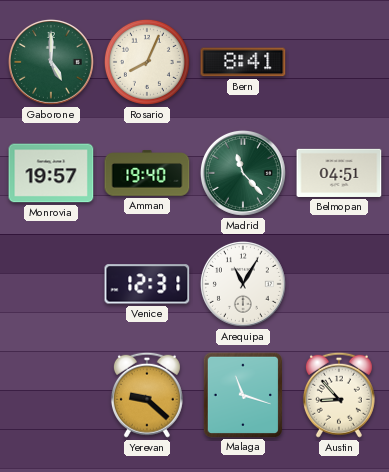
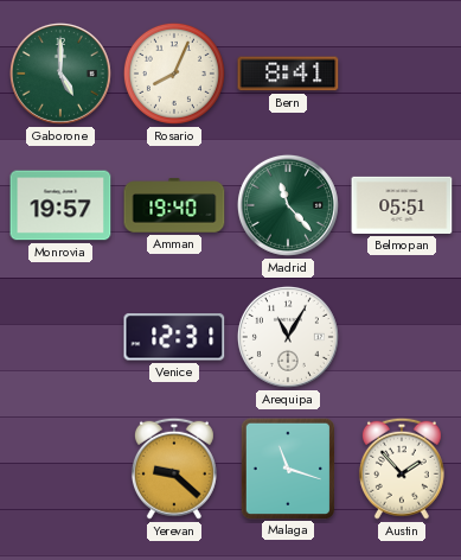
Belmopan: 04:51 -> 05:51 (402, 205)
Austin: 8:53 -> 1:53 (402, 469)
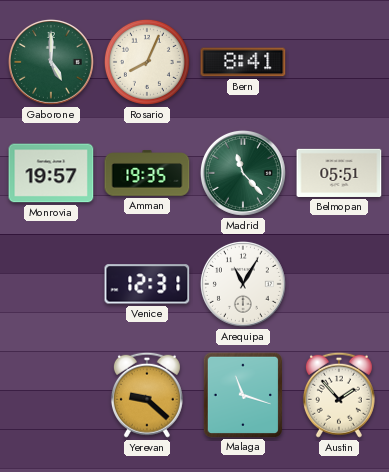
Amman: 19:40 -> 19:35 (147, 173)
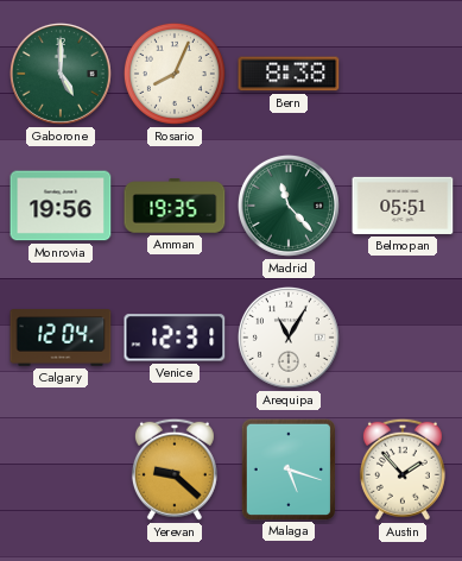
Bern: 8:41 -> 8:38 (289, 74)
Monrovia: 19:57 -> 19:56 (61, 206)
Calgary: none -> 12:04 (61, 338)
Malaga: 11:18 -> 5:18 (287, 468)
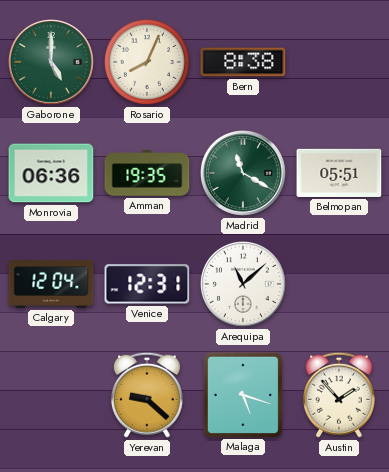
Monrovia: 19:56 -> 06:36 (51, 173)
Madrid: 11:23 -> 11:20 (243, 173)
Arequipa: 11:05 -> 11:08 (243, 284)
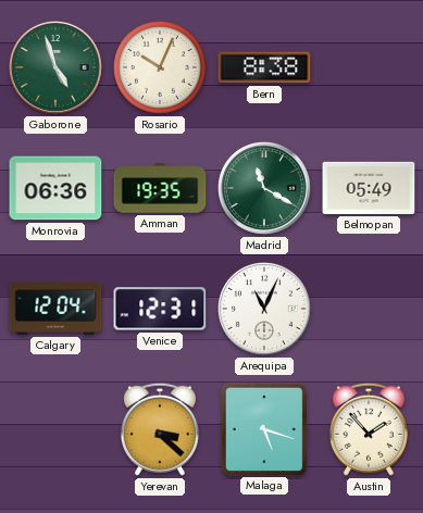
Gaborone: 5:00 -> 4:57 (55, 67)
Rosario: 8:04 -> 10:04 (160, 67)
Belmopan: 05:51 -> 05:49 (369, 188)
Arequipa: 11:08 -> 11:04 (264, 309)
Yerevan: 9:22 -> 3:22 (160, 429)
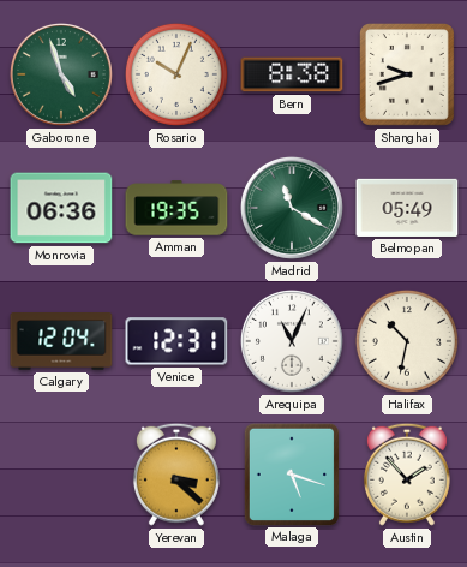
Shanghai: none -> 9:42 (408, 76)
Halifax: none -> 10:32 (407, 341)
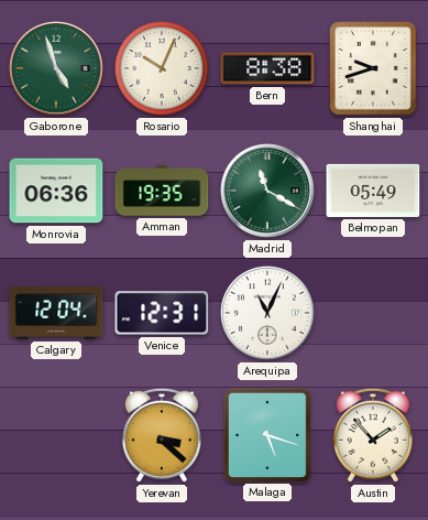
Halifax: 10:32 -> none (407, 341)
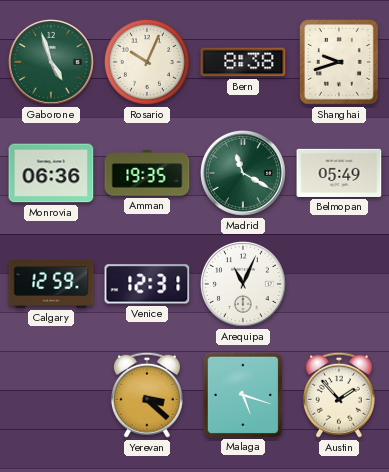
Calgary: 12:04 -> 12:59 (51, 284)
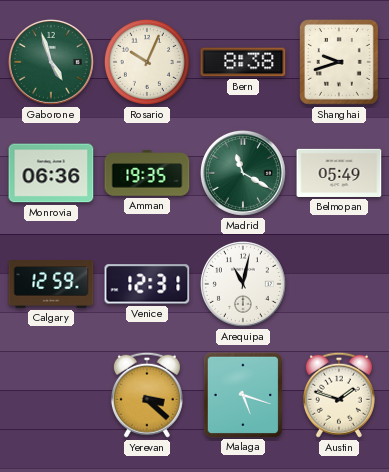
Arequipa: 11:04 -> 11:02 (243, 284)
Austin: 1:53 -> 1:48 (339, 395)
